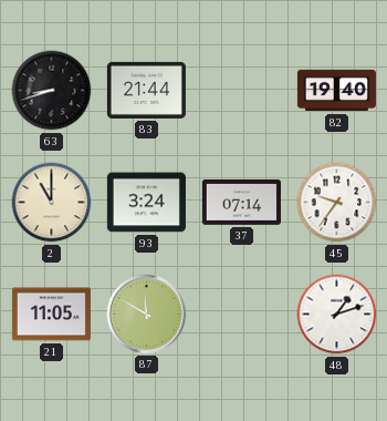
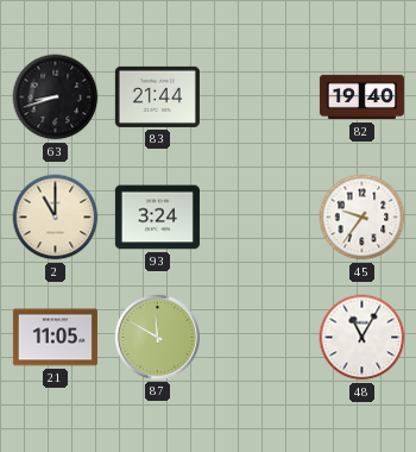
37: 07:14 -> none (241, 203)
48: 1:12 -> 11:05 (363, 338)
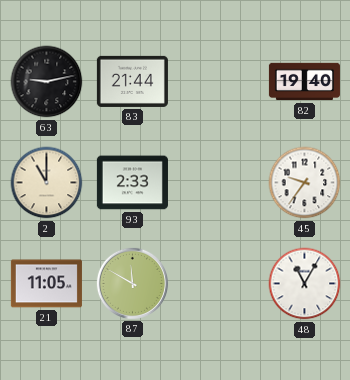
63: 8:42 -> 9:13 (47, 82)
93: 3:24 -> 2:33 (132, 183)
